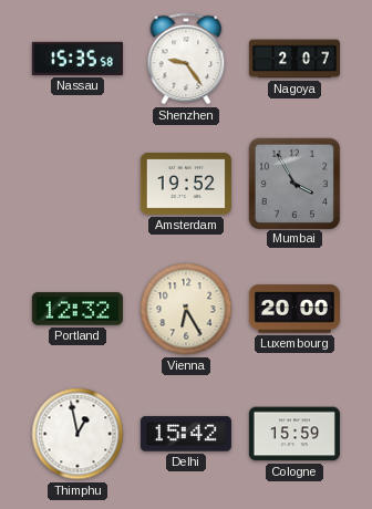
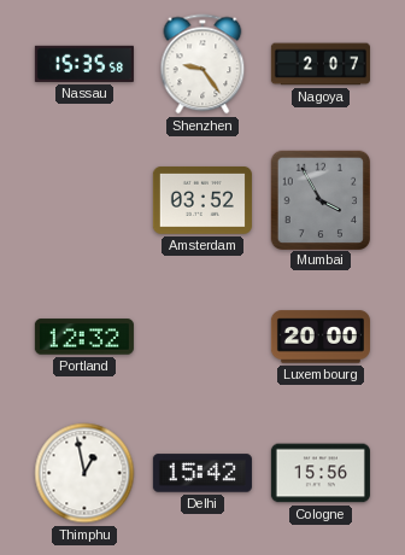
Amsterdam: 19:52 -> 03:52 (202, 201)
Vienna: 6:25 -> none (186, 309)
Cologne: 15:59 -> 15:56 (321, 473)
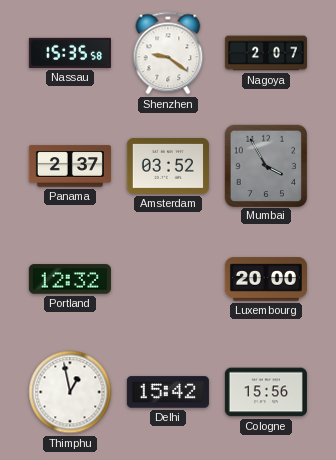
Shenzhen: 9:24 -> 9:21 (168, 53)
Panama: none -> 2:37 (70, 166)
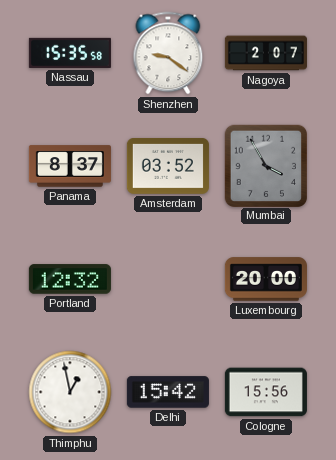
Panama: 2:37 -> 8:37 (70, 166)
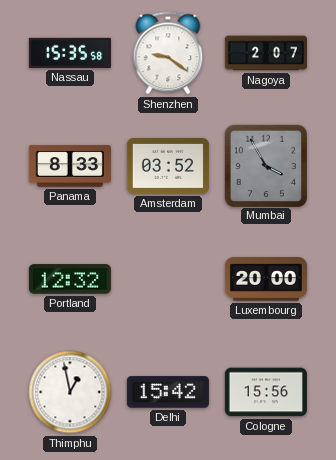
Panama: 8:37 -> 8:33 (70, 166)
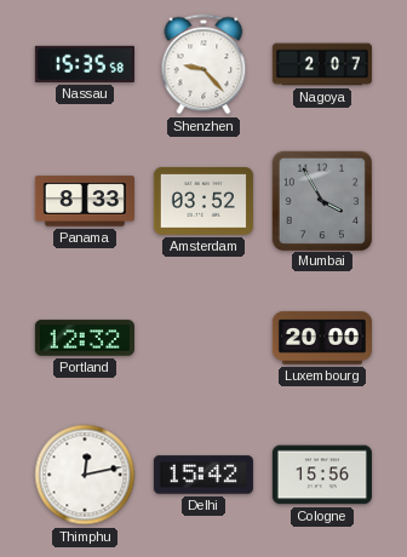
Shenzhen: 9:21 -> 9:23 (203, 64)
Thimphu: 12:58 -> 12:13 (85, 475)
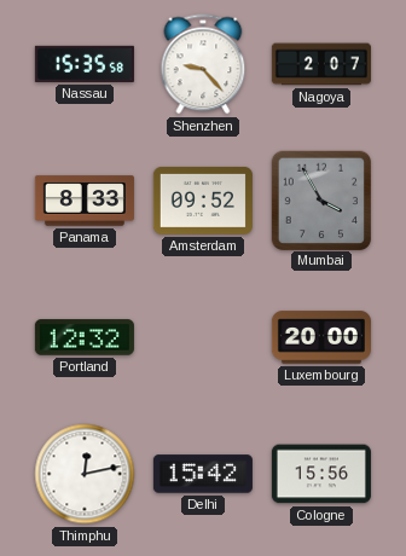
Amsterdam: 03:52 -> 09:52 (203, 202)
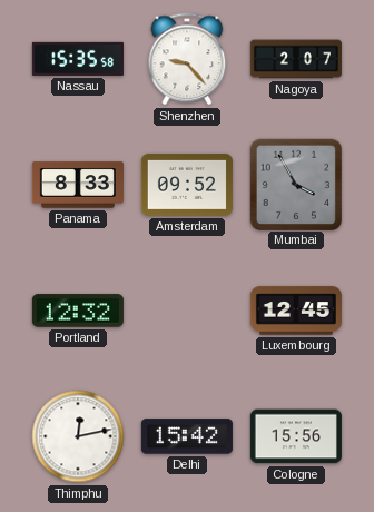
Luxembourg: 20:00 -> 12:45 (296, 311)
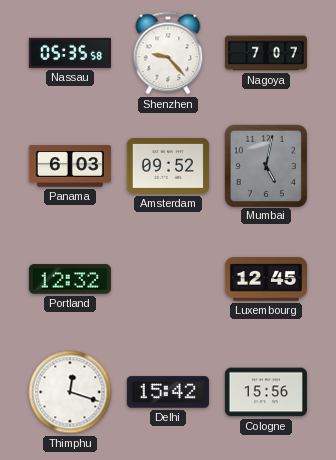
Nassau: 15:35 -> 05:35 (70, 53)
Nagoya: 2:07 -> 7:07 (266, 53)
Panama: 8:33 -> 6:03 (70, 166)
Mumbai: 3:55 -> 5:02 (265, 165)
Thimphu: 12:13 -> 12:18 (70, 392)
